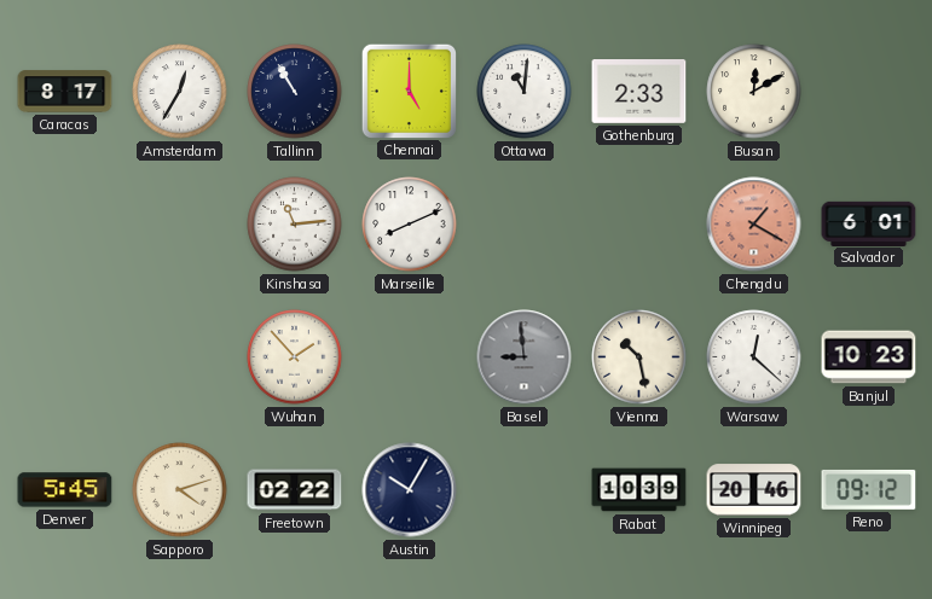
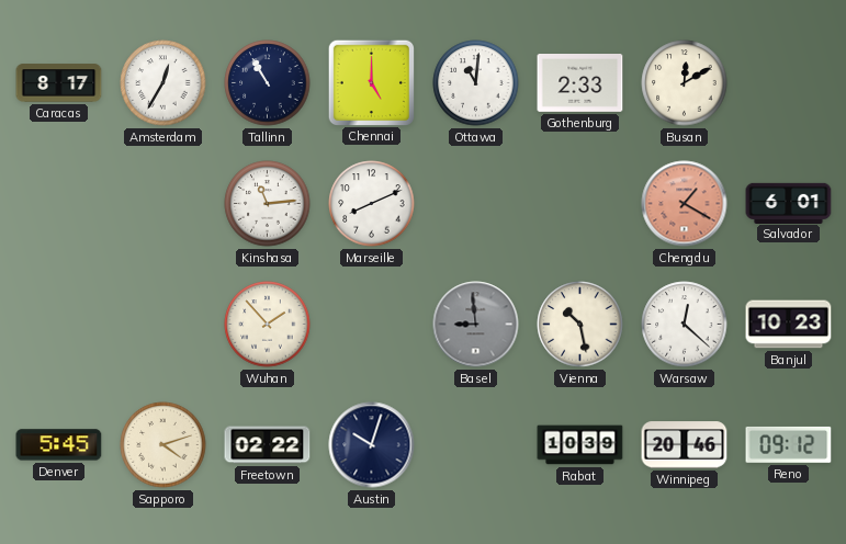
Austin: 10:05 -> 10:03 (372, 445)
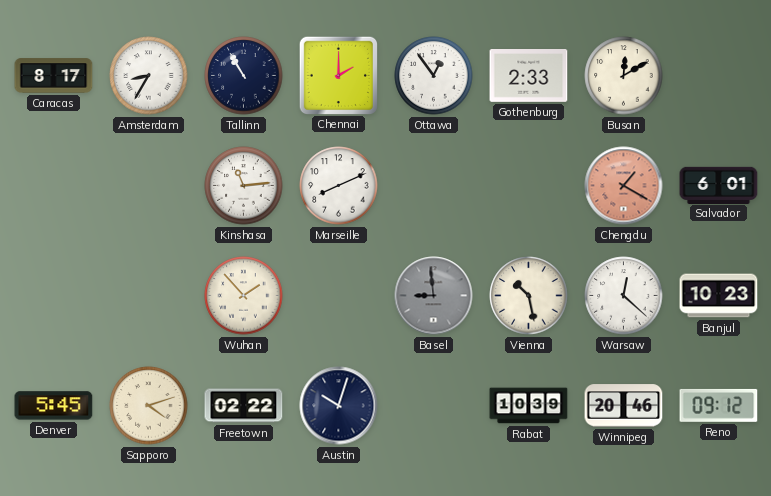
Amsterdam: 12:35 -> 8:35 (149, 76)
Chennai: 5:00 -> 2:00 (338, 75)
Ottawa: 11:01 -> 12:54 (434, 76)
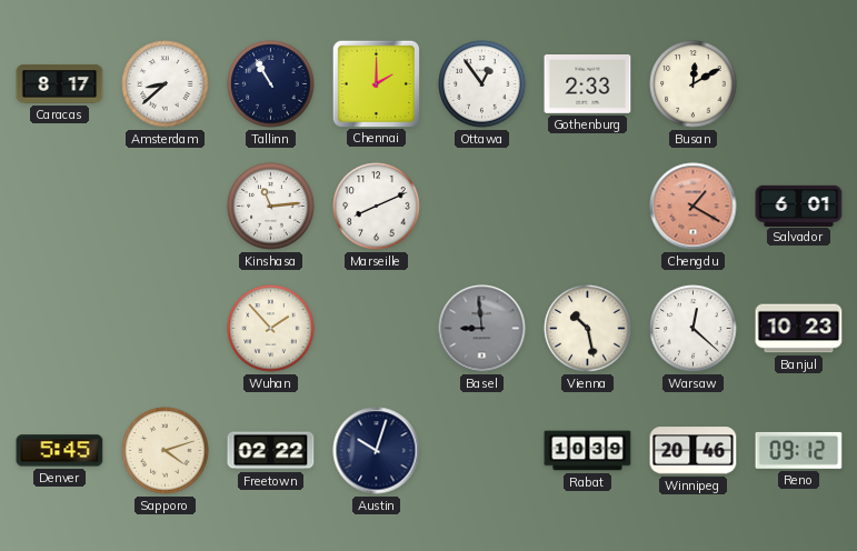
Amsterdam: 8:35 -> 8:38 (166, 84)
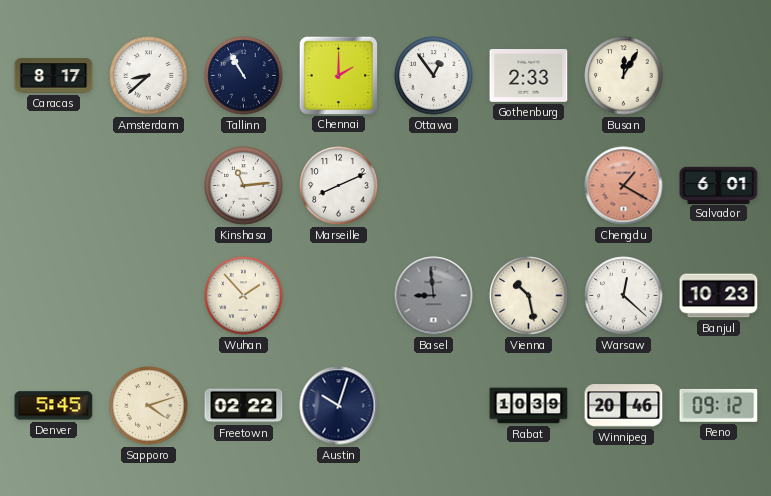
Busan: 12:10 -> 12:05 (624, 76)
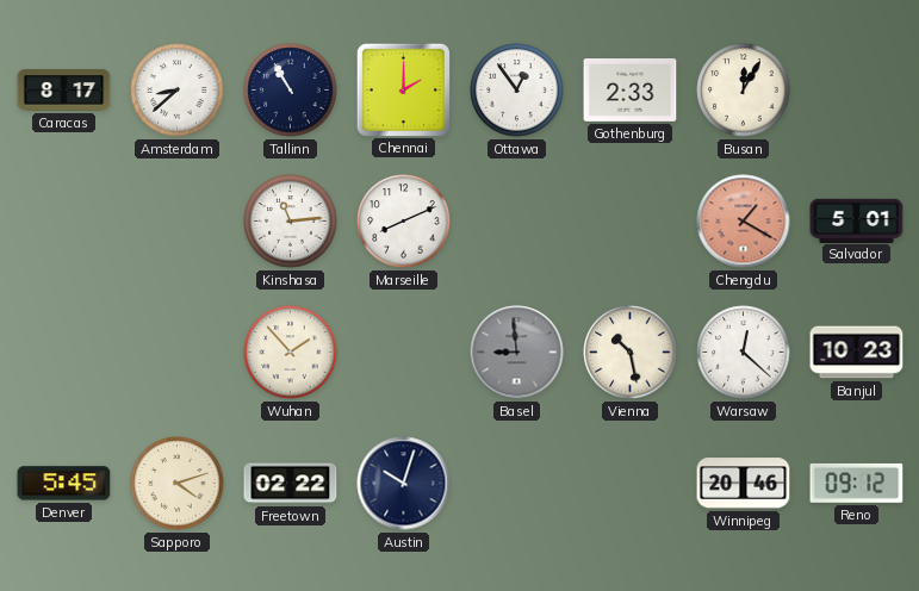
Salvador: 6:01 -> 5:01 (857, 220)
Rabat: 10:39 -> none (529, 406)
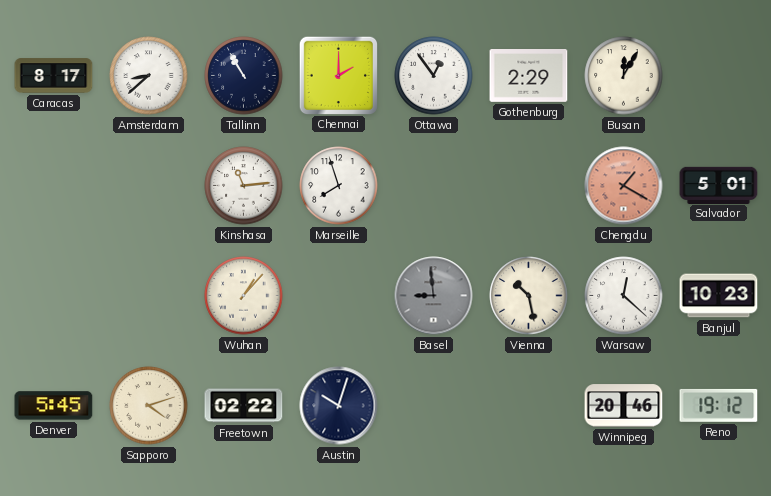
Gothenburg: 2:33 -> 2:29 (529, 76)
Marseille: 8:11 -> 7:57 (339, 186)
Wuhan: 1:53 -> 1:07 (244, 296)
Reno: 09:12 -> 19:12 (719, 405)
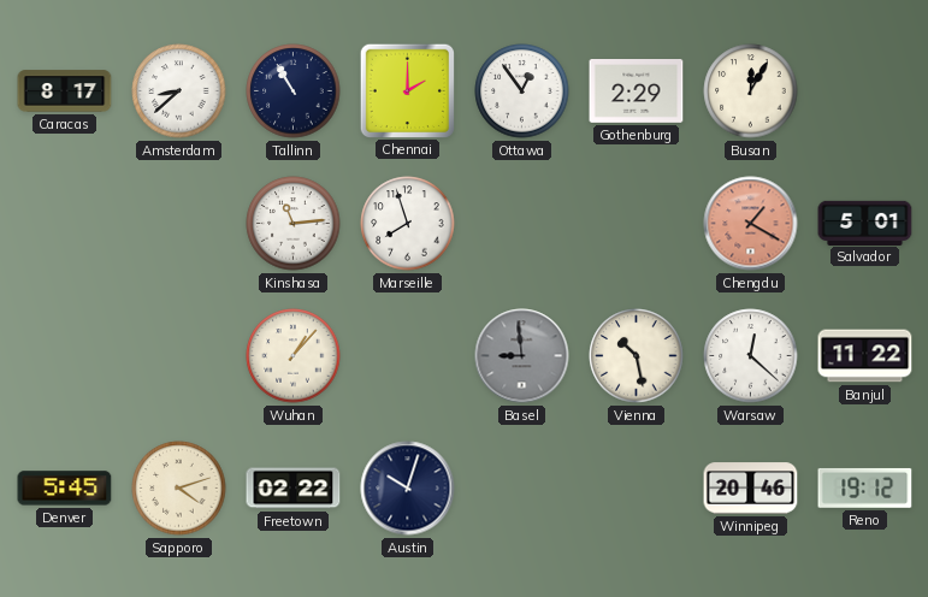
Banjul: 10:23 -> 11:22 (865, 356)
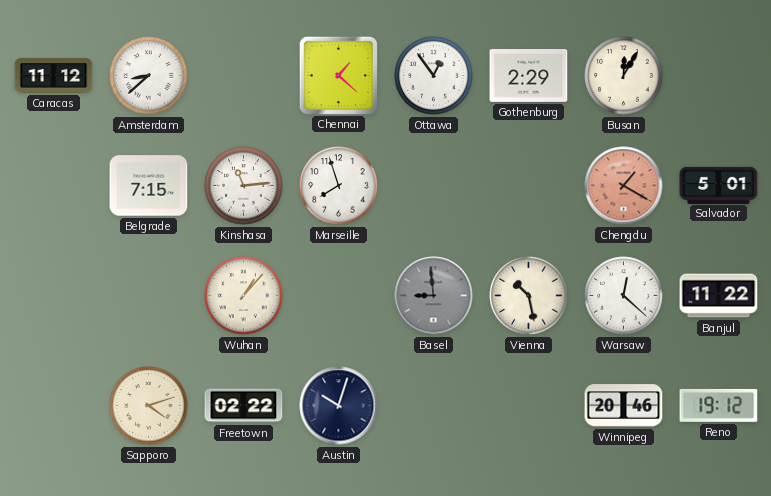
Caracas: 8:17 -> 11:12 (54, 76)
Tallinn: 10:55 -> none (294, 91)
Chennai: 2:00 -> 1:22 (338, 75)
Belgrade: none -> 7:15 (149, 186)
Denver: 5:45 -> none (65, 489)
